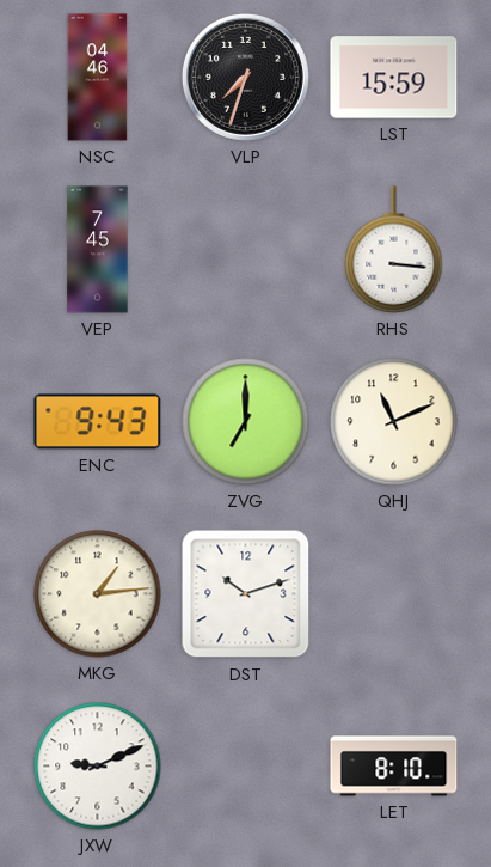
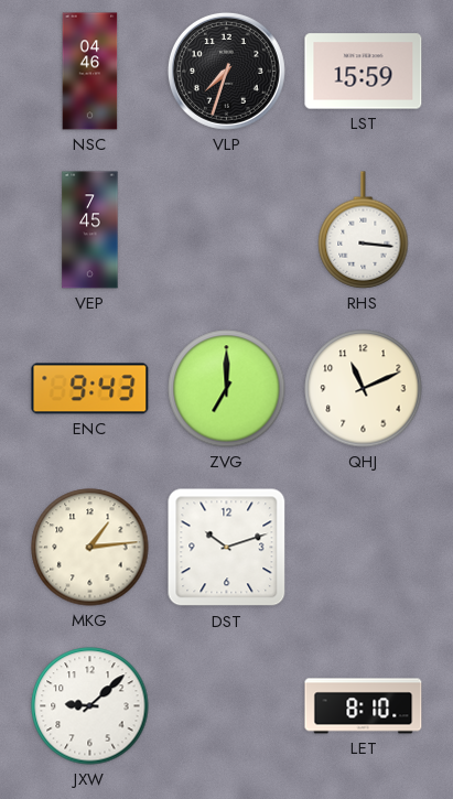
JXW: 9:11 -> 9:08 (90, 706)
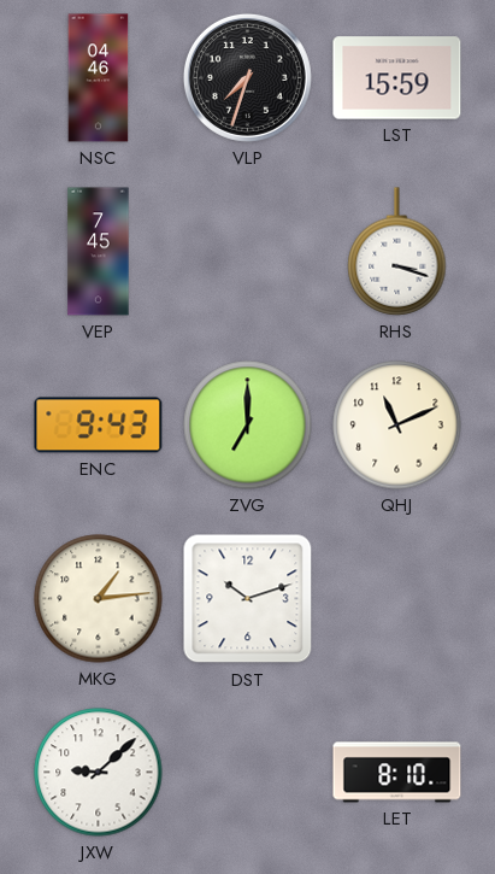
RHS: 3:16 -> 3:18 (397, 252)
